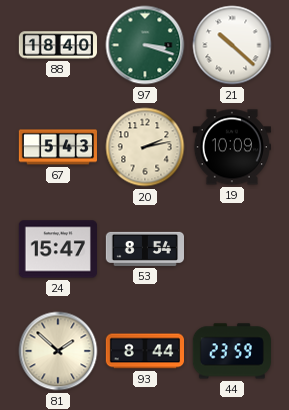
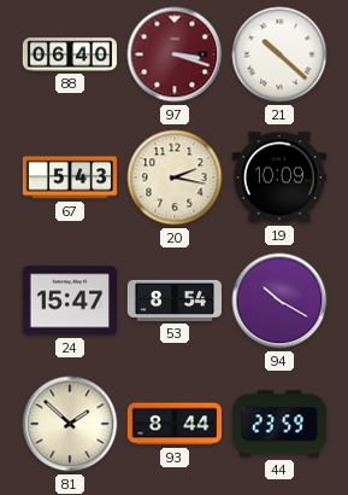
88: 18:40 -> 06:40 (69, 54)
97 dial: green -> burgundy (175, 54)
20: 2:13 -> 2:17 (175, 177)
94: none -> 10:20 (279, 301)
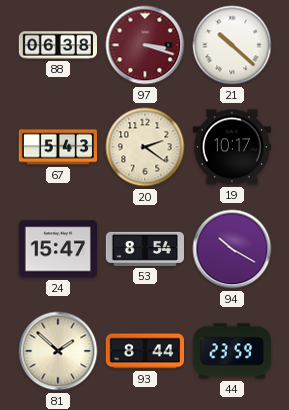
88: 06:40 -> 06:38 (57, 45)
20: 2:17 -> 2:21 (145, 147)
19: 10:09 -> 10:17 (231, 147)
